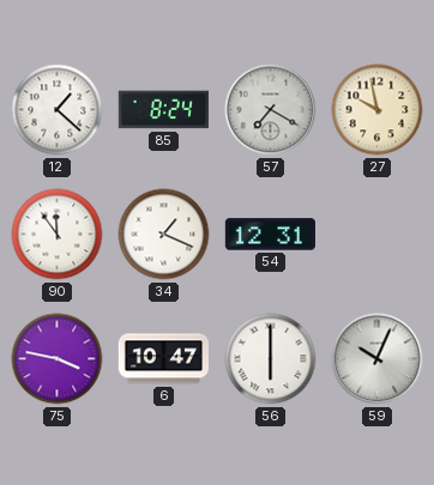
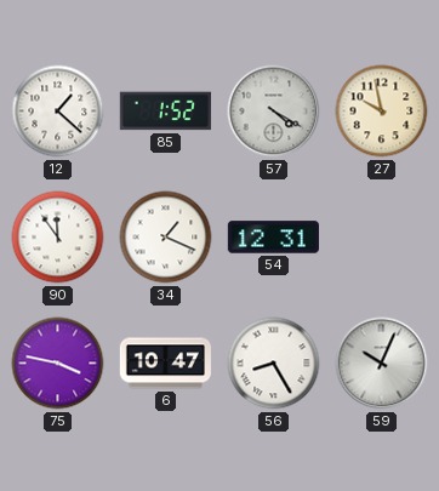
85: 8:24 -> 1:52 (165, 112)
57: 7:20 -> 4:20 (274, 112)
56: 6:00 -> 8:25 (274, 364)
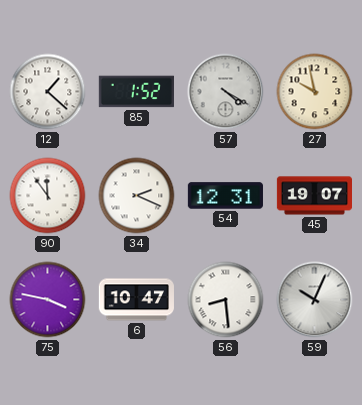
34: 1:19 -> 2:19 (137, 196)
45: none -> 19:07 (314, 196)
56: 8:25 -> 8:29 (226, 300)
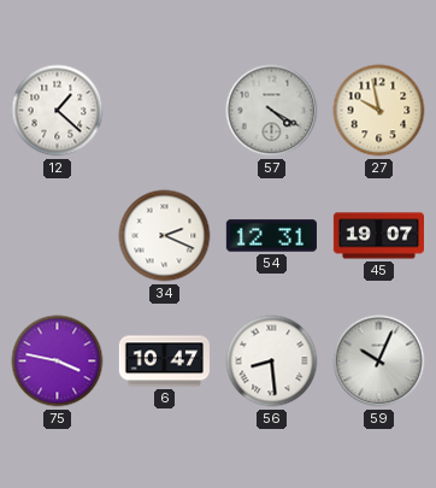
85: 1:52 -> none (136, 92)
90: 11:54 -> none (48, 196)
